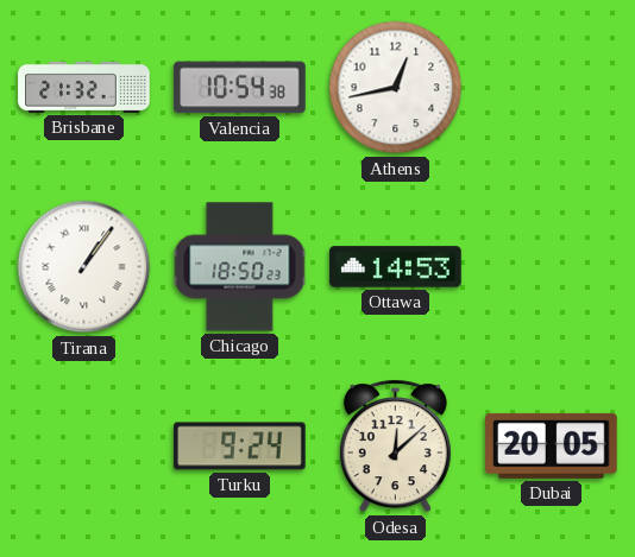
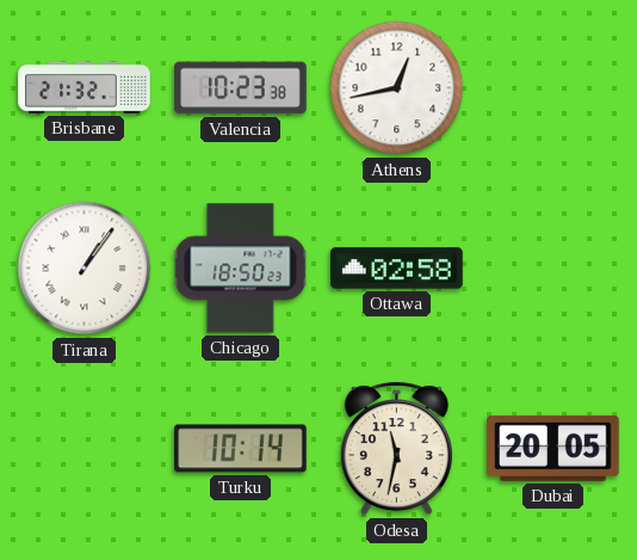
Valencia: 10:54 -> 10:23 (241, 88)
Ottawa: 14:53 -> 02:58 (397, 269)
Turku: 9:24 -> 10:14 (241, 449)
Odesa: 12:08 -> 11:32 (396, 449)
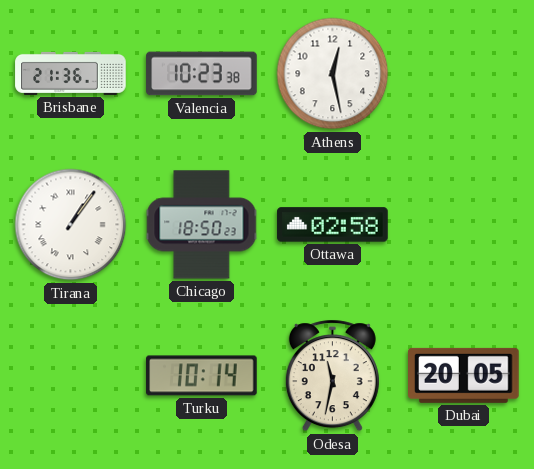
Brisbane: 21:32 -> 21:36 (71, 73)
Athens: 12:43 -> 12:28 (333, 74)
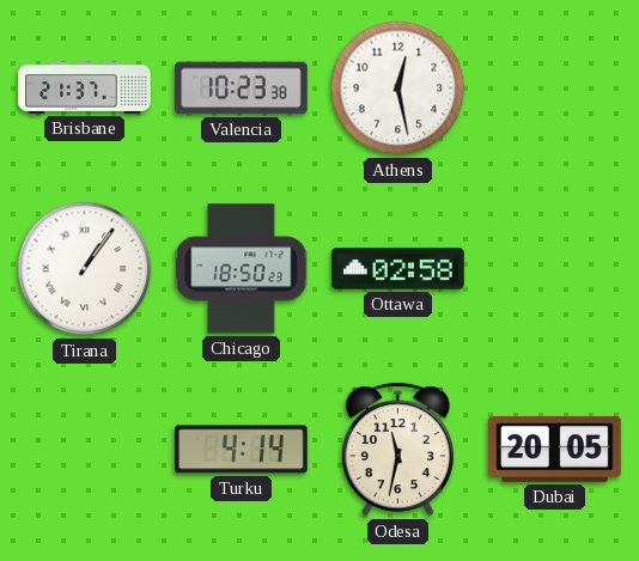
Brisbane: 21:36 -> 21:37 (85, 87)
Turku: 10:14 -> 4:14 (242, 450)
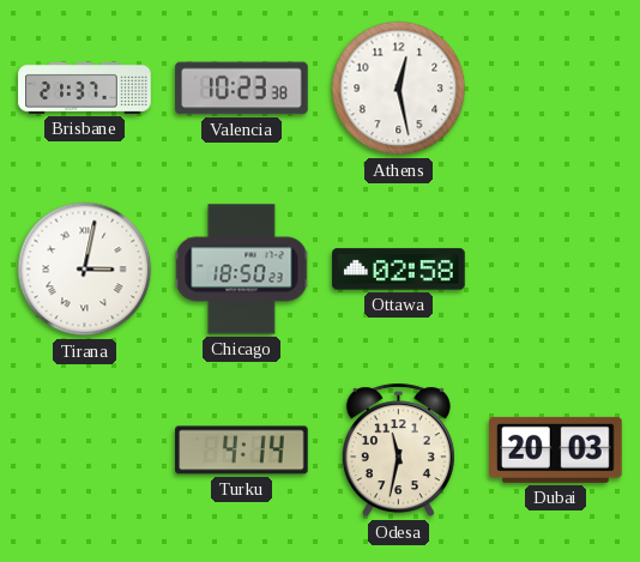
Tirana: 1:06 -> 3:02 (85, 270)
Dubai: 20:05 -> 20:03 (556, 449)
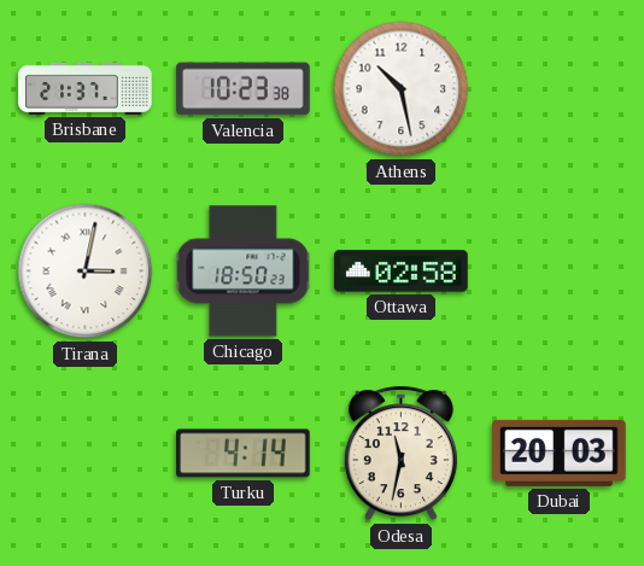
Athens: 12:28 -> 10:28 (402, 89)
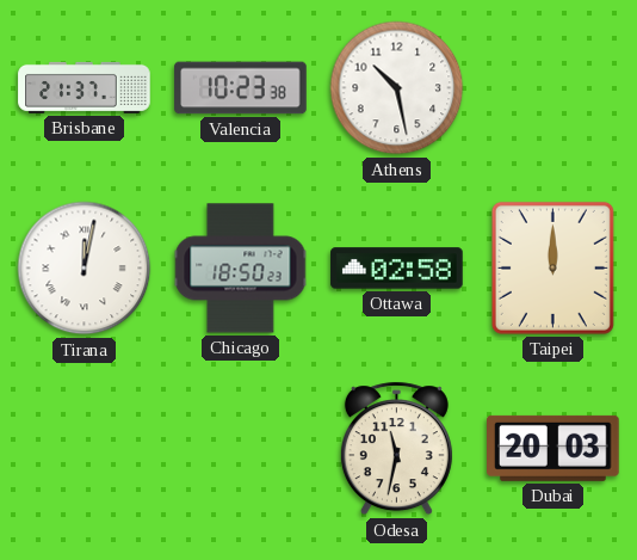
Tirana: 3:02 -> 12:02 (85, 269)
Taipei: none -> 12:00 (552, 267)
Turku: 4:14 -> none (244, 454)
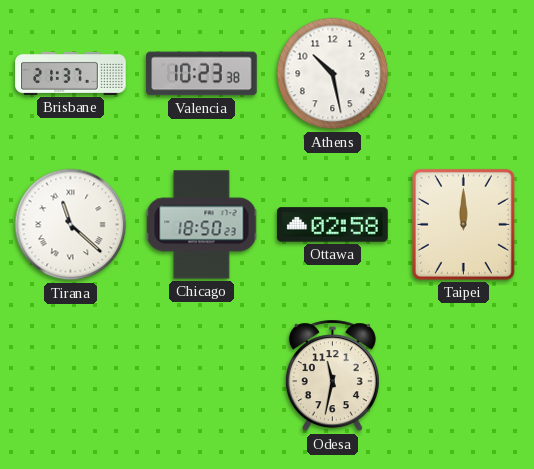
Tirana: 12:02 -> 11:22 (71, 225)
Dubai: 20:03 -> none (553, 448)
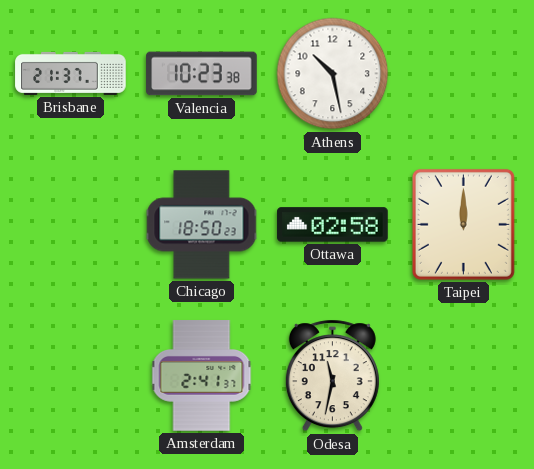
Tirana: 11:22 -> none (71, 225)
Amsterdam: none -> 2:41 (202, 376)
